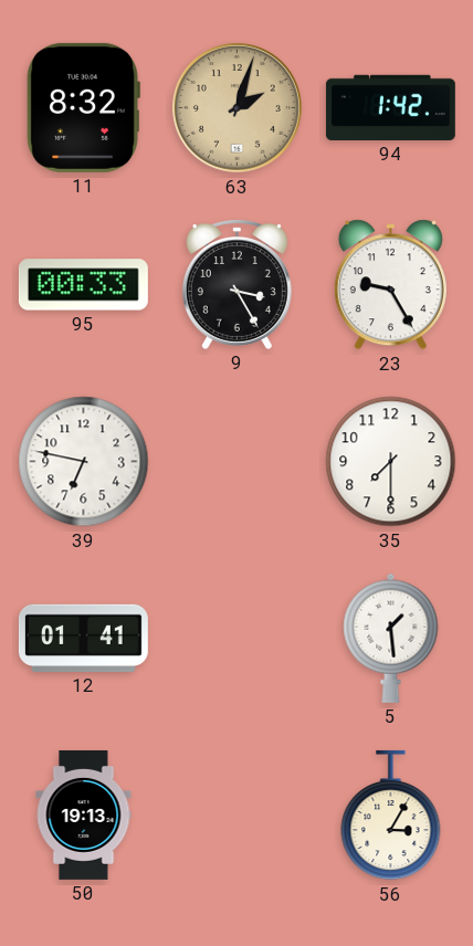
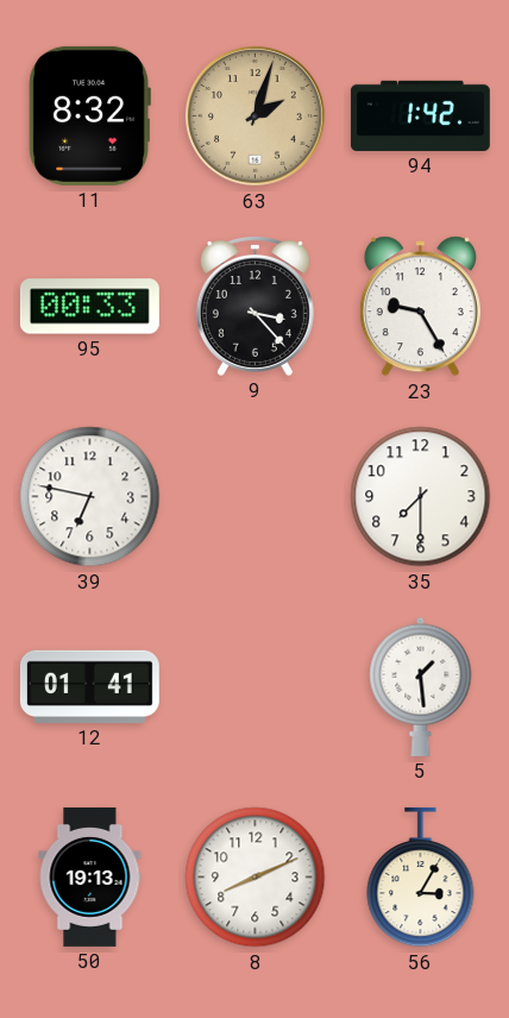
9: 3:25 -> 3:23 (254, 307)
8: none -> 8:11 (256, 878)
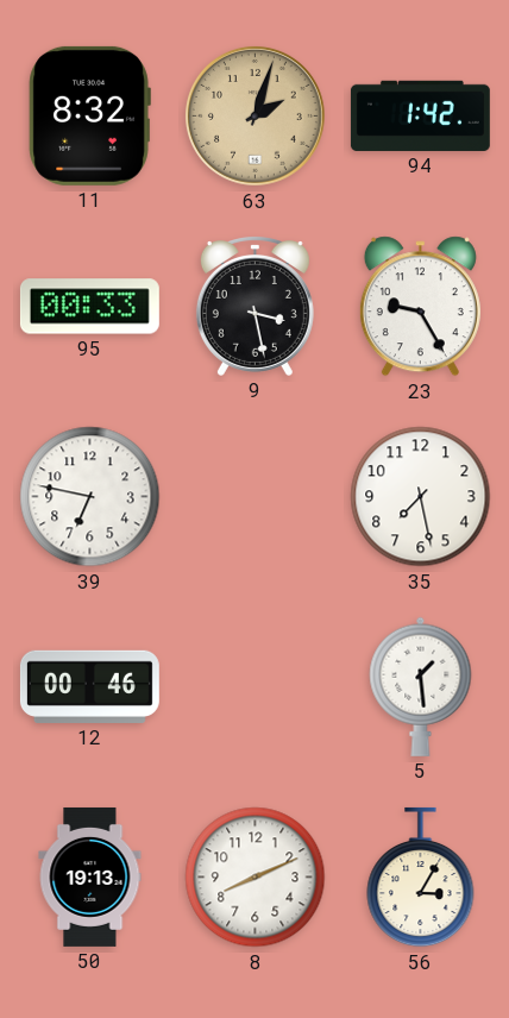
9: 3:23 -> 3:28 (254, 307)
35: 7:30 -> 7:28 (421, 497)
12: 01:41 -> 00:46 (89, 686)
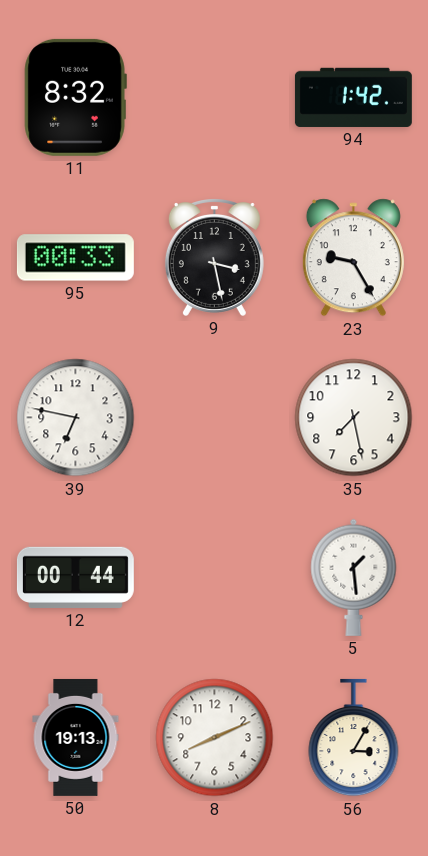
63: 2:03 -> none (254, 115)
12: 00:46 -> 00:44 (75, 577)
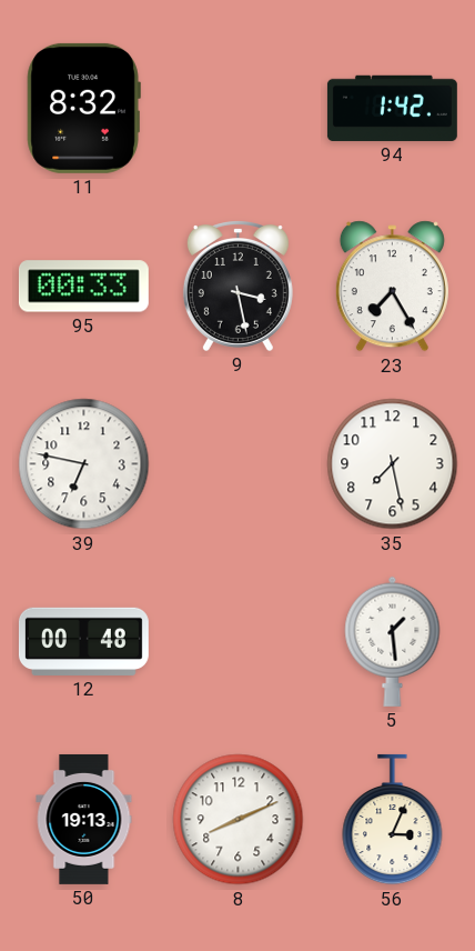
23: 9:25 -> 7:25 (392, 287)
12: 00:44 -> 00:48 (83, 641)
56: 3:05 -> 3:04 (393, 820)
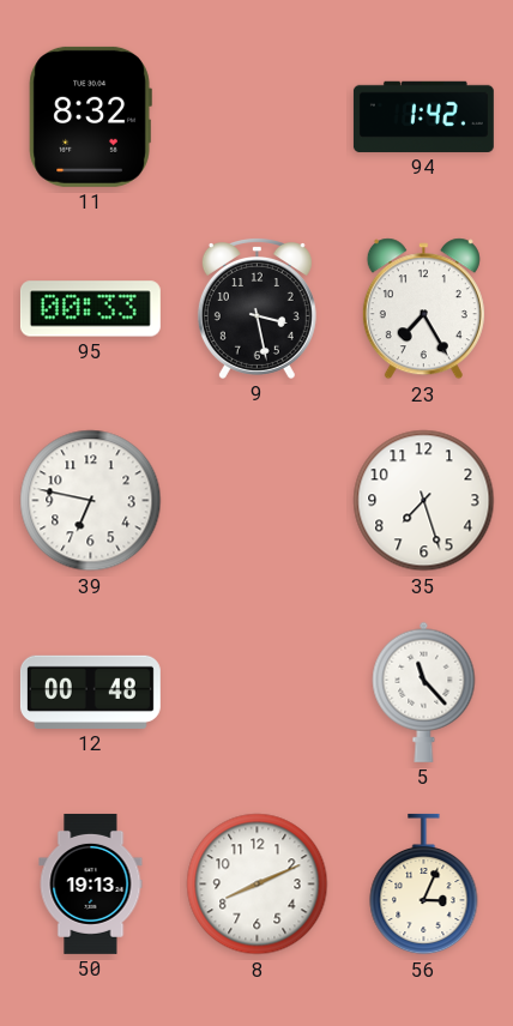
35: 7:28 -> 7:27 (424, 501)
5: 1:29 -> 11:23 (424, 692)
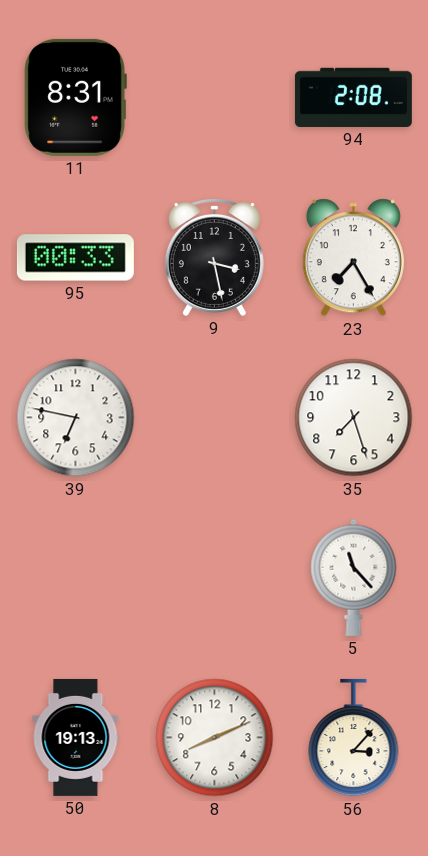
11: 8:32 -> 8:31 (75, 97)
94: 1:42 -> 2:08 (353, 97)
12: 00:48 -> none (90, 692)
56: 3:04 -> 3:07 (354, 738)
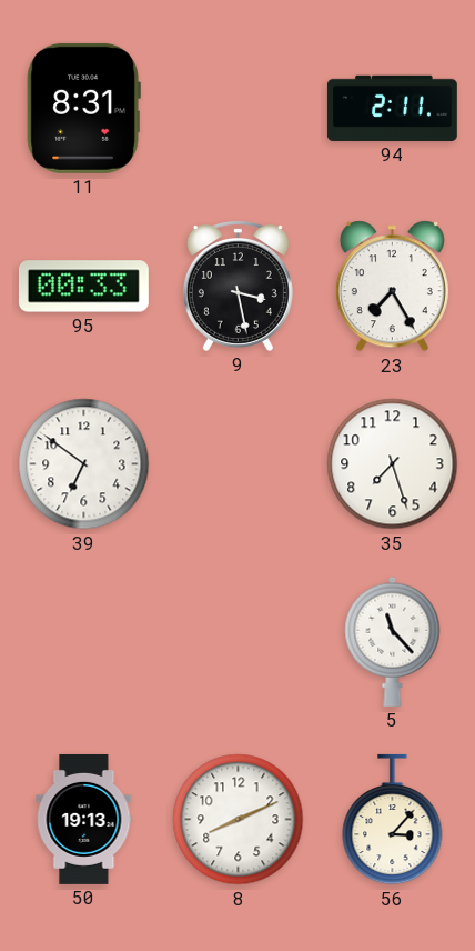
94: 2:08 -> 2:11 (392, 108)
39: 6:47 -> 6:51 (84, 464)
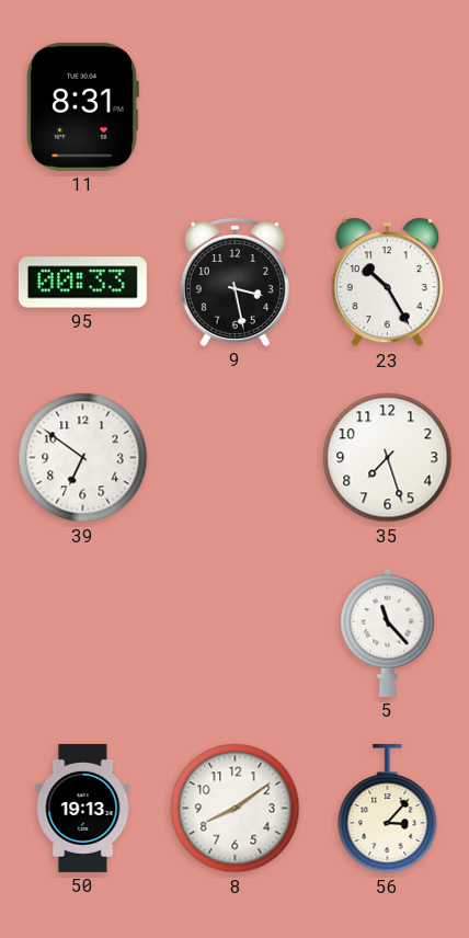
94: 2:11 -> none (392, 108)
23: 7:25 -> 10:25 (387, 283)
8: 8:11 -> 8:09 (236, 809)
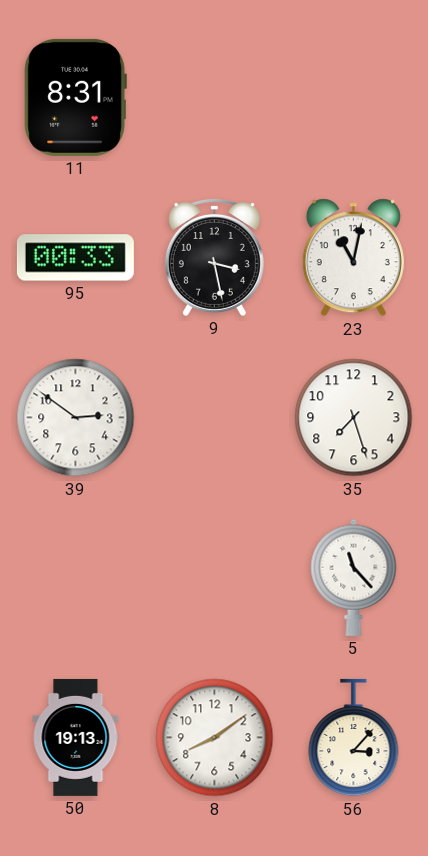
23: 10:25 -> 11:02 (353, 258)
39: 6:51 -> 2:51 (76, 418)
